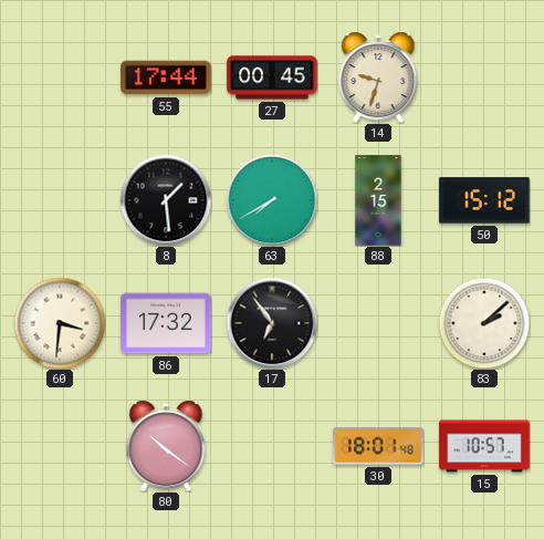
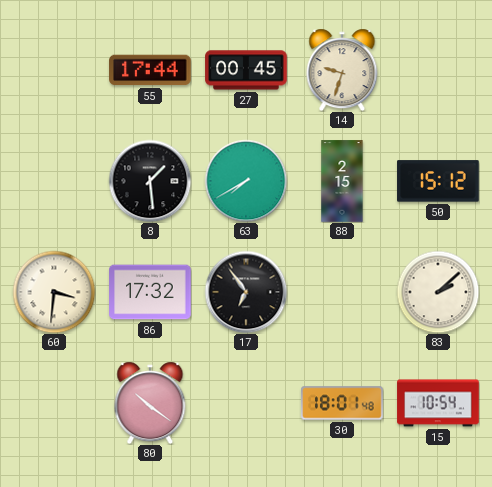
15: 10:57 -> 10:54 (438, 403)
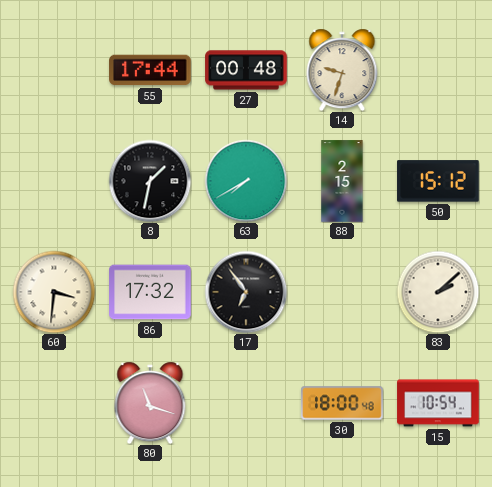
27: 00:45 -> 00:48 (246, 70)
8: 1:29 -> 1:32 (150, 181)
80: 10:21 -> 11:18 (150, 403)
30: 18:01 -> 18:00 (342, 403)
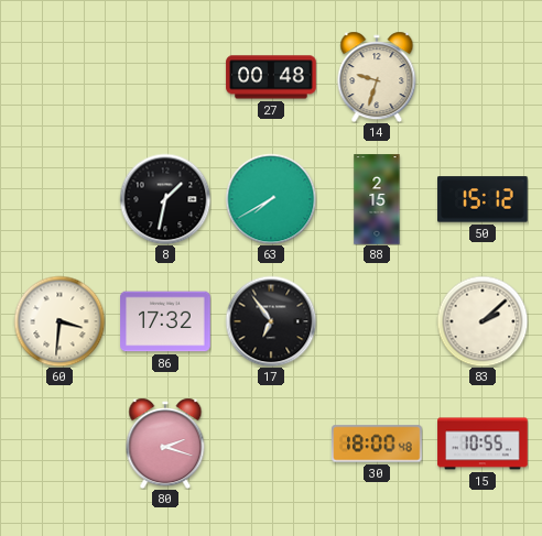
55: 17:44 -> none (150, 70)
80: 11:18 -> 2:18 (165, 444)
15: 10:54 -> 10:55 (483, 444)
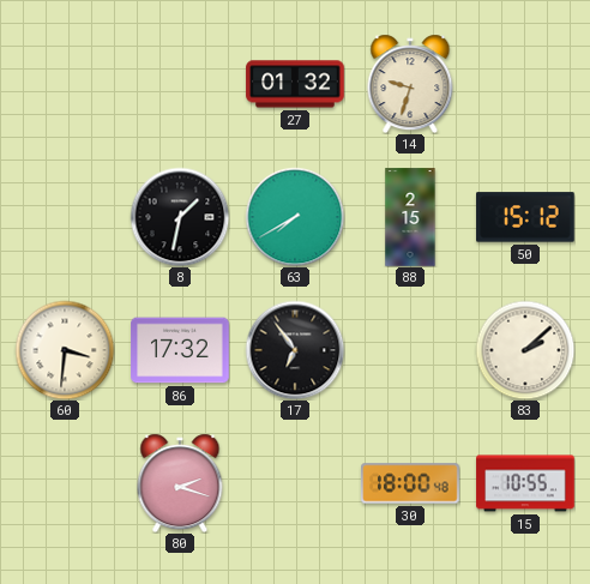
27: 00:48 -> 01:32 (295, 84)
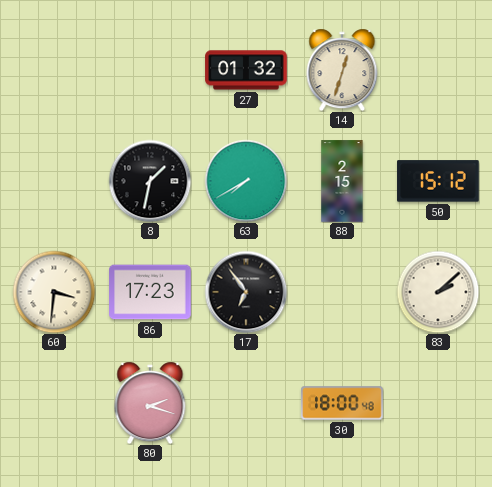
14: 9:33 -> 12:33 (342, 70)
86: 17:32 -> 17:23 (150, 292)
15: 10:55 -> none (525, 483)
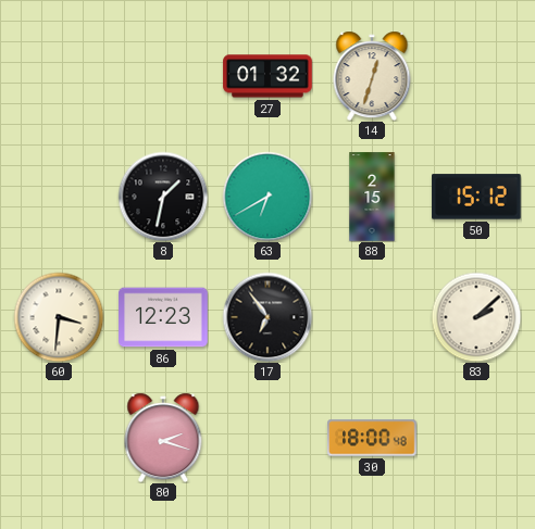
63: 7:40 -> 6:40 (267, 197)
86: 17:23 -> 12:23 (163, 317)
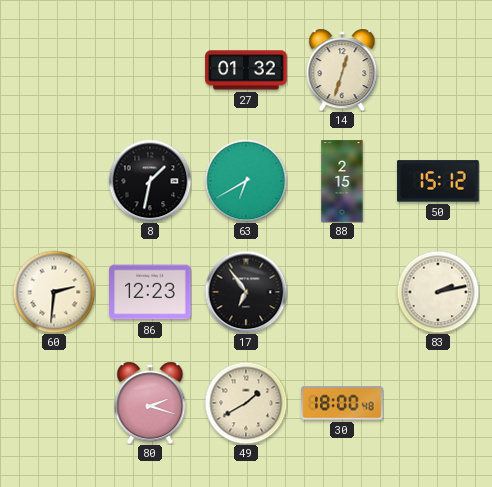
60: 3:31 -> 2:31 (54, 292)
83: 2:08 -> 2:13 (438, 292)
49: none -> 1:40 (246, 403)
